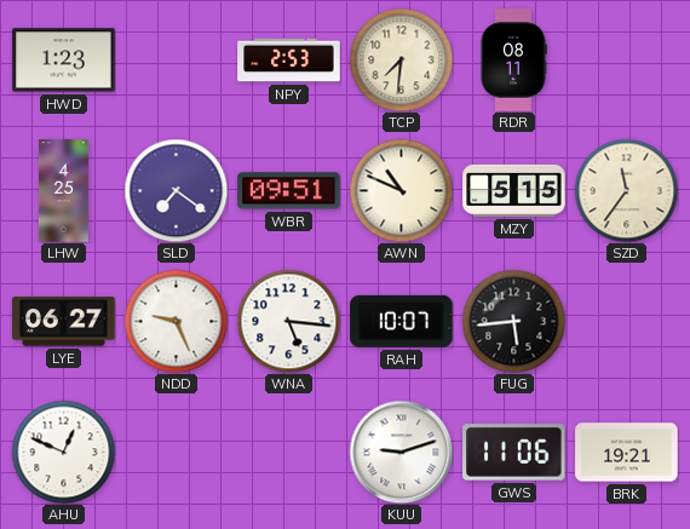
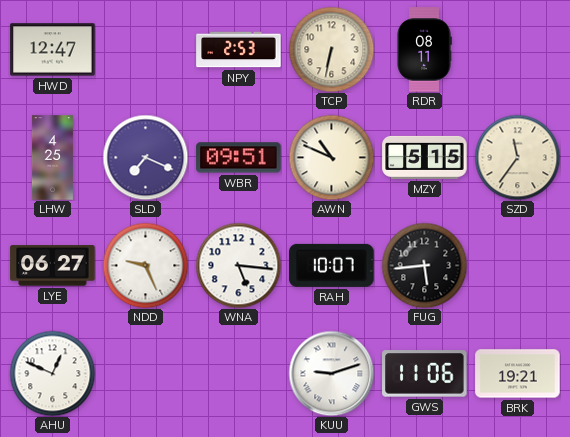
HWD: 1:23 -> 12:47 (53, 50)
TCP: 7:31 -> 6:32 (331, 49)
SLD: 7:21 -> 7:19 (145, 157)
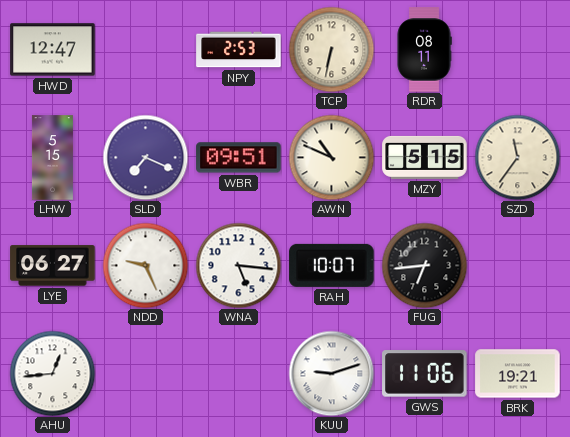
LHW: 4:25 -> 5:15 (52, 158)
FUG: 5:44 -> 6:44 (424, 265)
AHU: 12:49 -> 12:44 (52, 373)
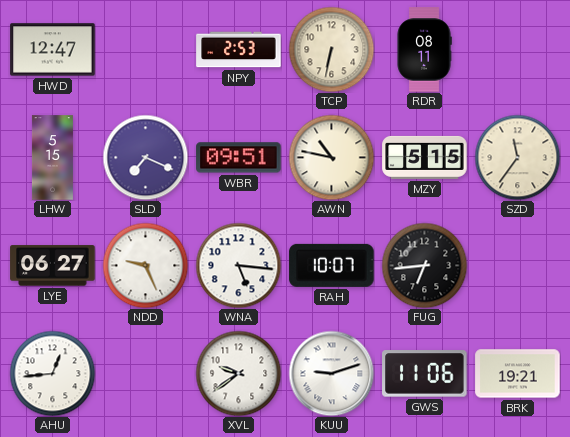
AWN: 10:49 -> 10:47 (331, 157)
XVL: none -> 9:39 (238, 373)
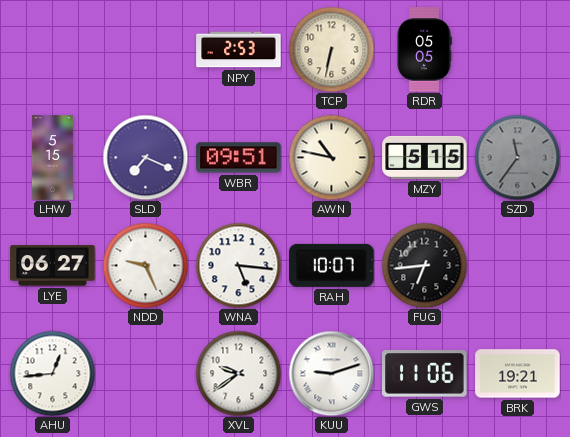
HWD: 12:47 -> none (53, 50)
RDR: 08:11 -> 05:05 (424, 50)
SZD dial: cream -> grey (517, 157)
